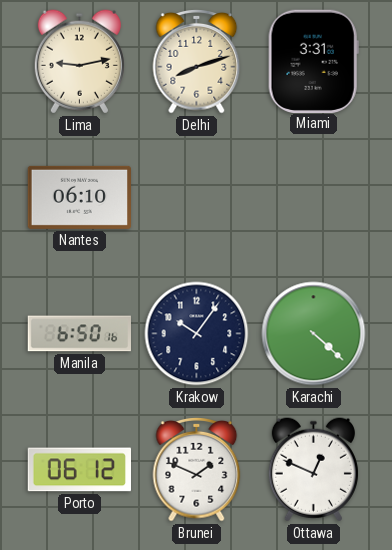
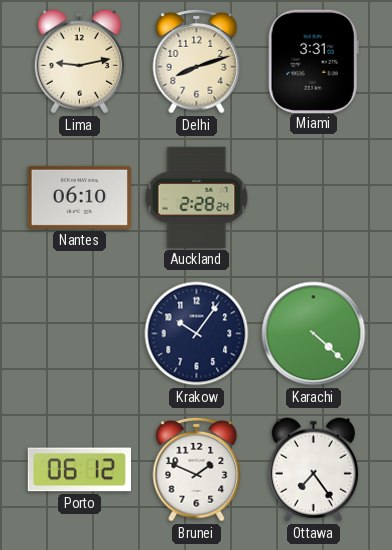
Auckland: none -> 2:28 (197, 197)
Manila: 6:50 -> none (79, 334)
Ottawa: 12:49 -> 7:24 (313, 470)
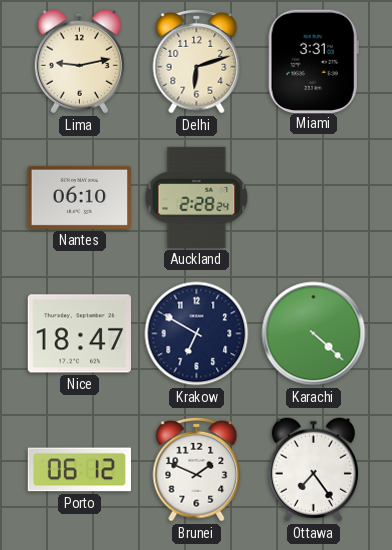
Delhi: 8:12 -> 6:12 (197, 62)
Nice: none -> 18:47 (79, 334)
Krakow: 10:06 -> 6:50 (197, 334)
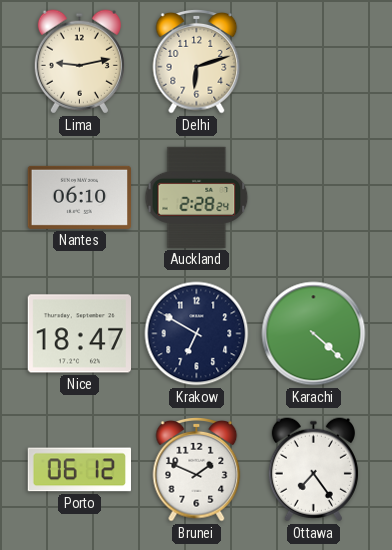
Miami: 3:31 -> none (313, 61)
